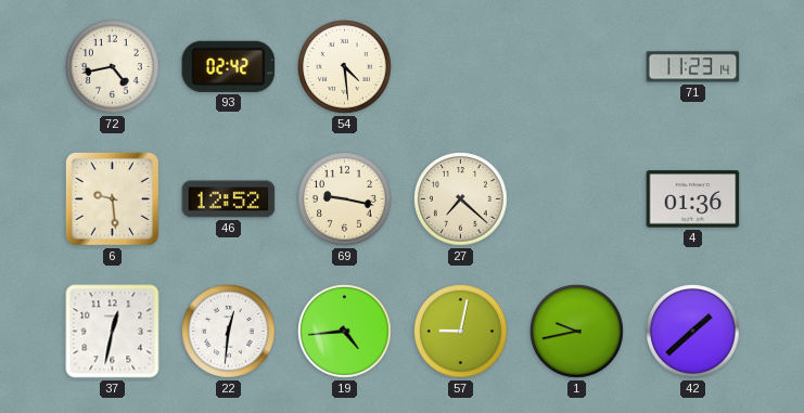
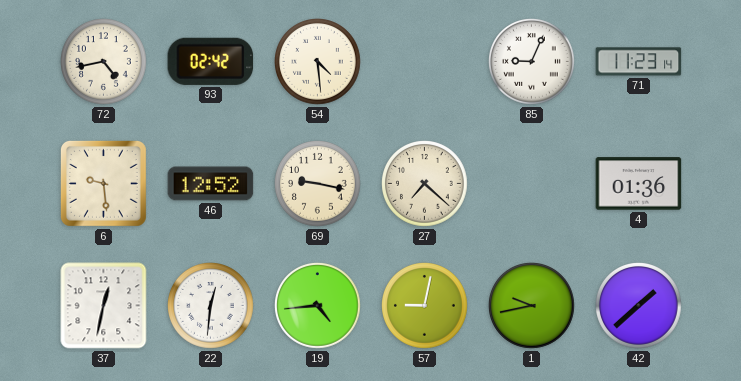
85: none -> 9:04 (532, 62)
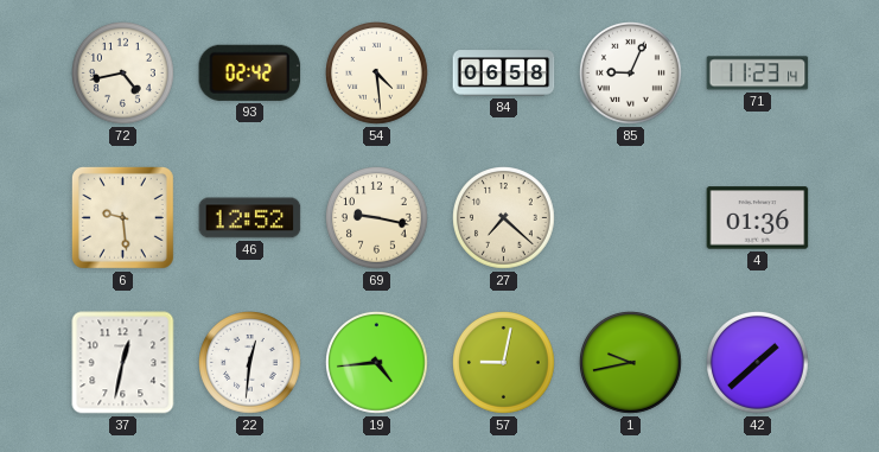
84: none -> 06:58 (504, 74)
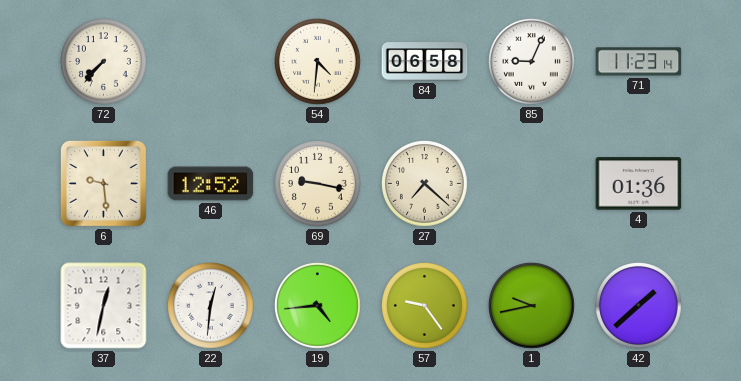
72: 4:43 -> 7:37 (104, 62)
93: 02:42 -> none (250, 72)
54: 4:29 -> 4:31 (318, 62)
57: 9:02 -> 9:24 (425, 306)
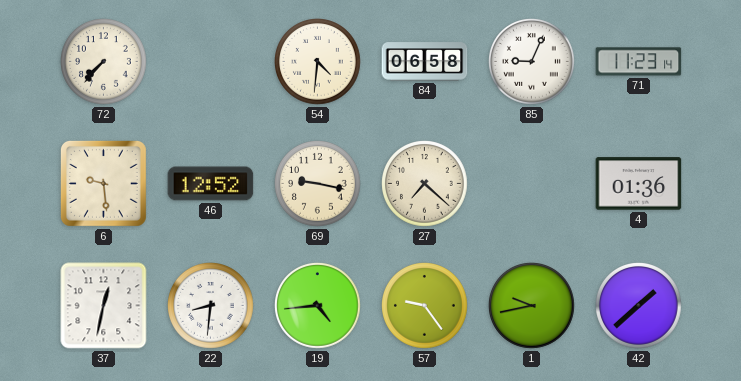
22: 12:31 -> 8:31 (211, 306)
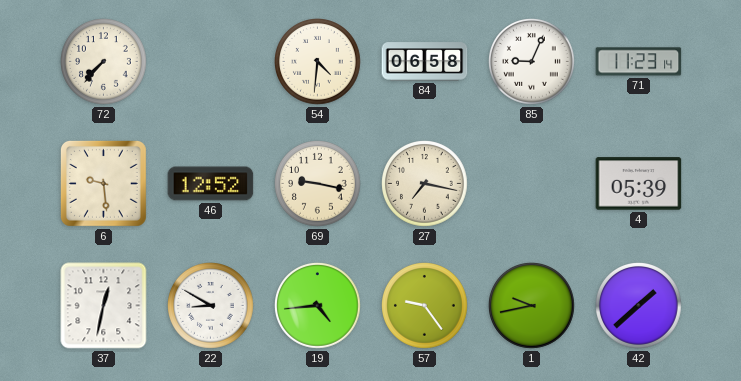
27: 7:22 -> 7:17 (425, 184)
4: 01:36 -> 05:39 (639, 184)
22: 8:31 -> 8:50 (211, 306)
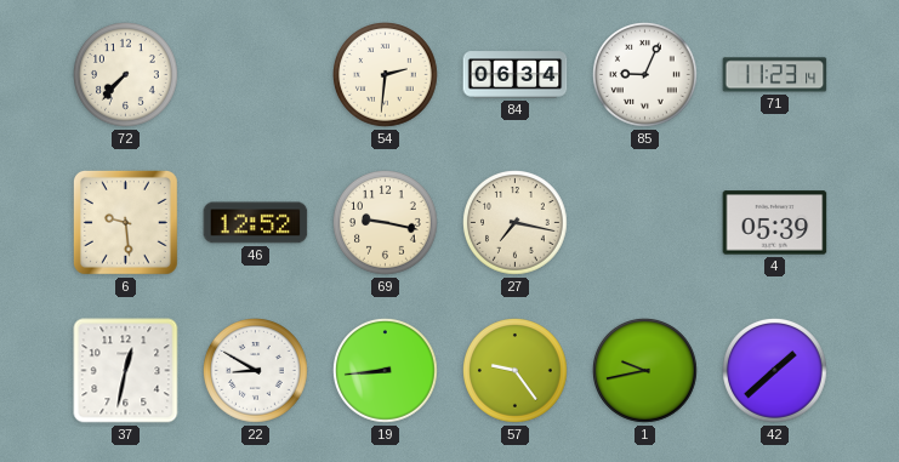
54: 4:31 -> 2:31 (386, 75)
84: 06:58 -> 06:34 (516, 75)
19: 4:44 -> 8:44 (386, 371)
